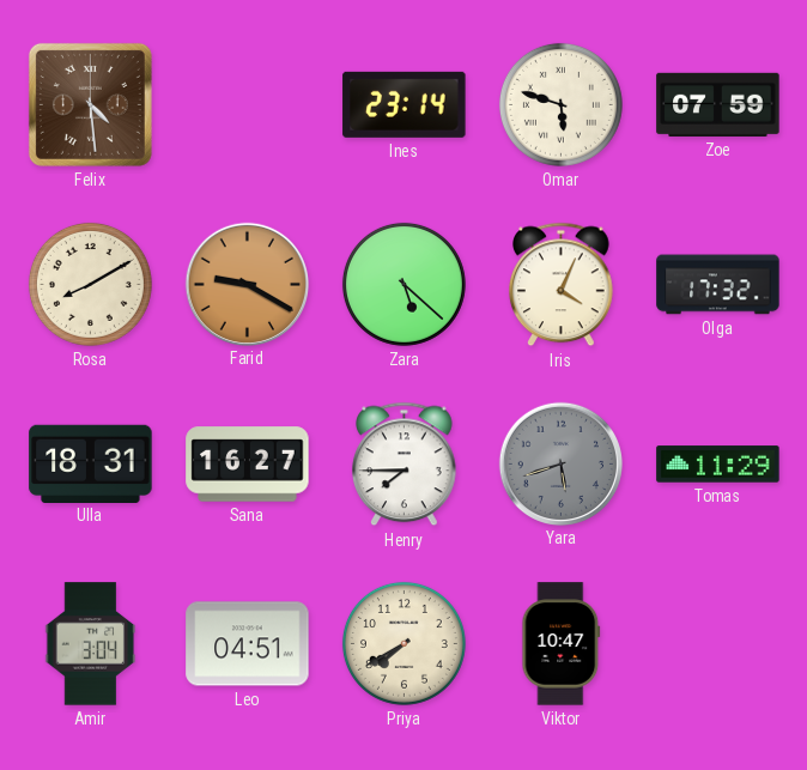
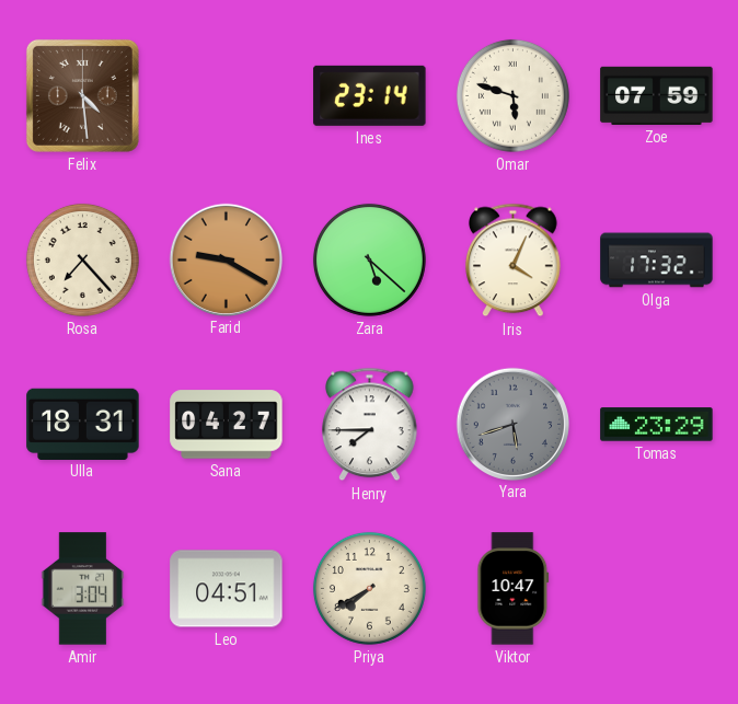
Rosa: 8:10 -> 7:23 (82, 259)
Sana: 16:27 -> 04:27 (227, 425)
Tomas: 11:29 -> 23:29 (657, 425)
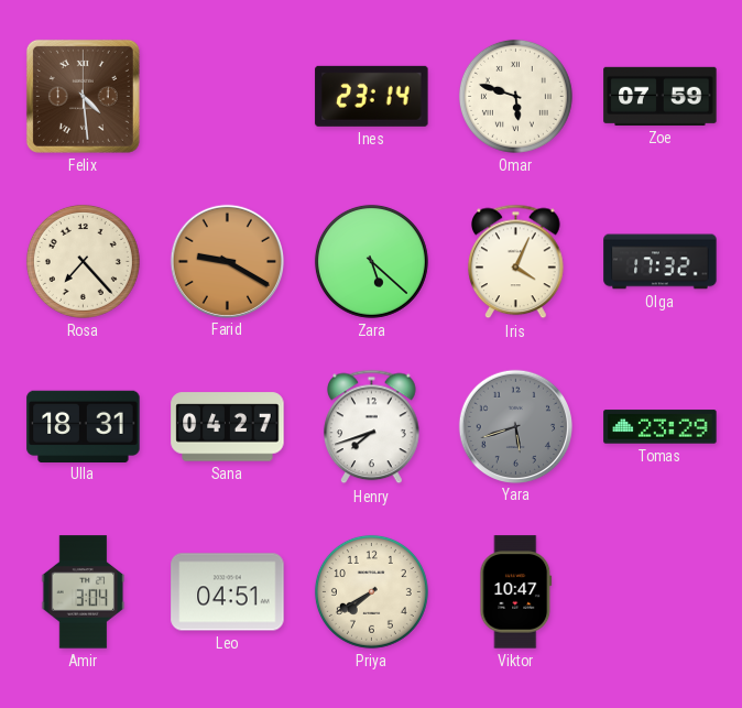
Henry: 7:45 -> 7:42 (372, 427)
